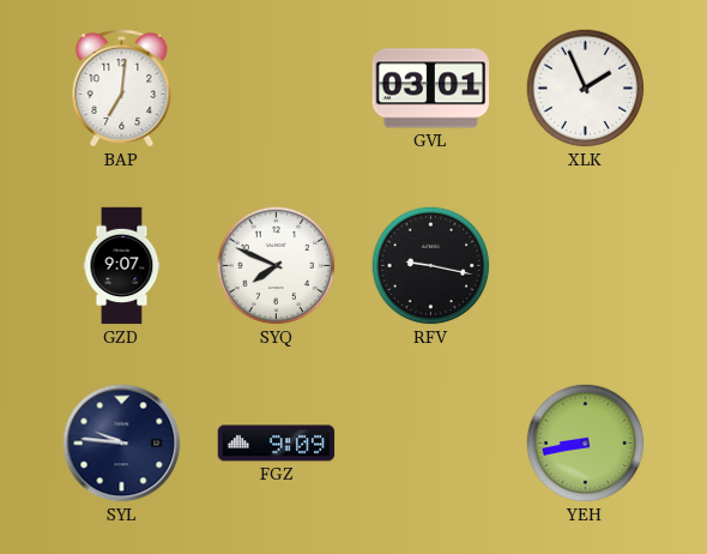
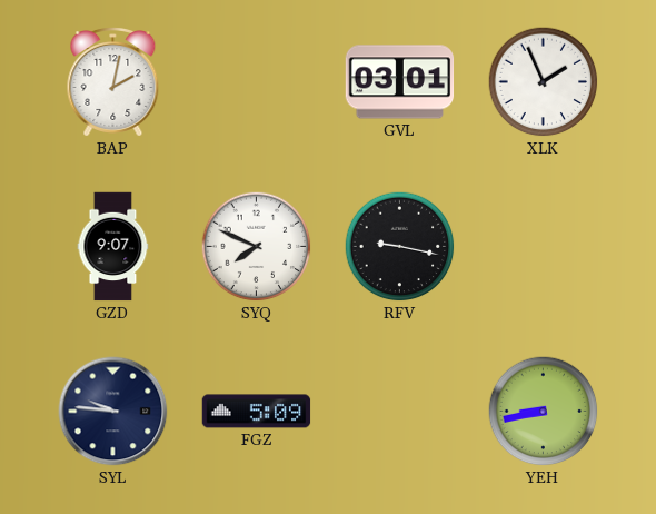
BAP: 7:01 -> 2:02 (113, 82)
FGZ: 9:09 -> 5:09 (257, 412)
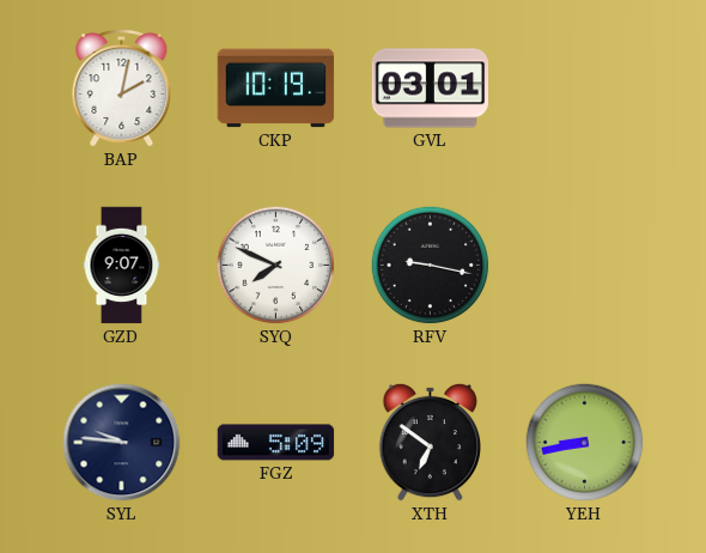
CKP: none -> 10:19 (276, 89)
XLK: 1:56 -> none (544, 82)
XTH: none -> 6:51 (430, 442)
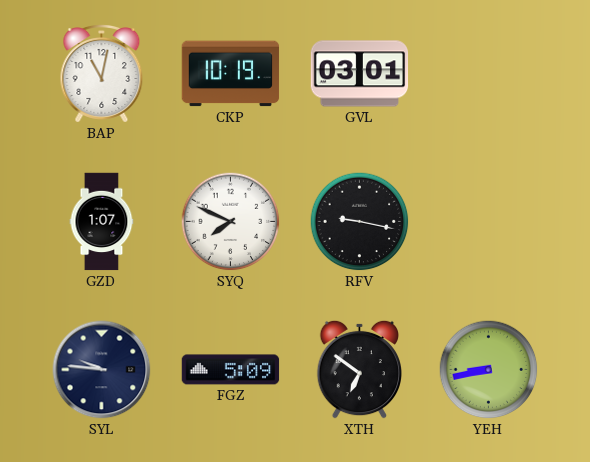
BAP: 2:02 -> 11:02 (102, 74)
GZD: 9:07 -> 1:07 (102, 222)
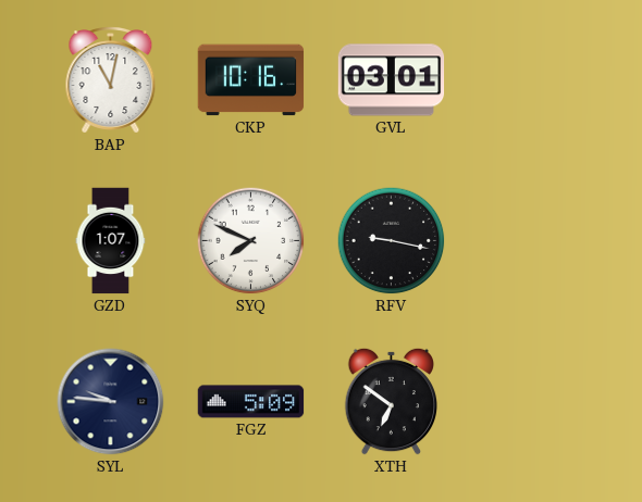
CKP: 10:19 -> 10:16 (251, 80)
YEH: 8:43 -> none (489, 370)
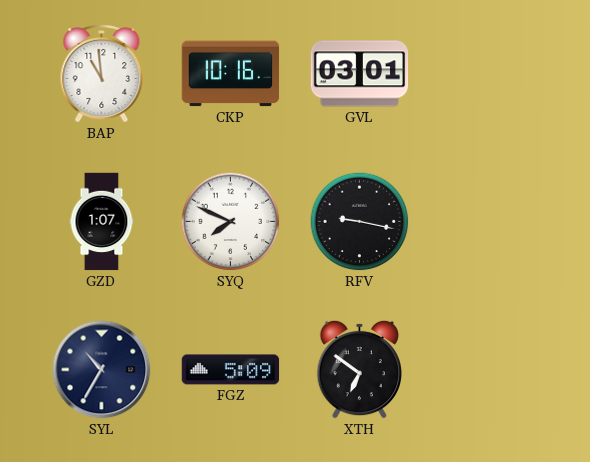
BAP: 11:02 -> 10:59 (102, 74)
SYL: 9:46 -> 10:35 (102, 370)
